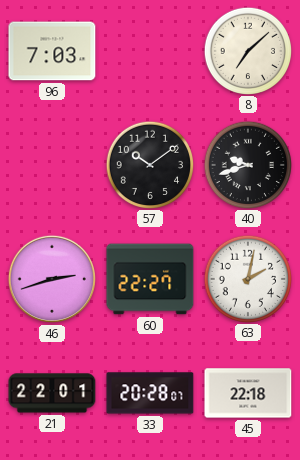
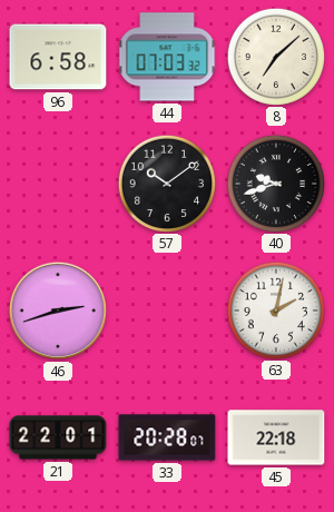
96: 7:03 -> 6:58 (58, 57)
44: none -> 07:03 (167, 57)
60: 22:27 -> none (150, 279)
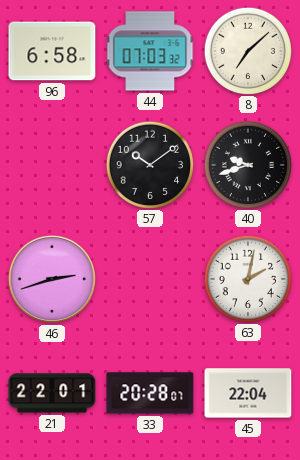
45: 22:18 -> 22:04 (248, 393)
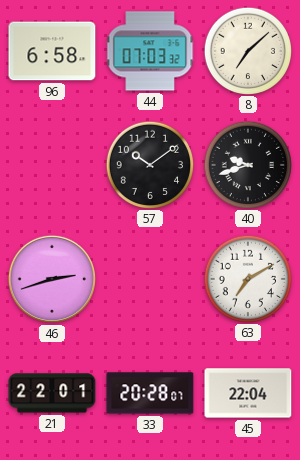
63: 2:02 -> 7:10 (247, 278)
